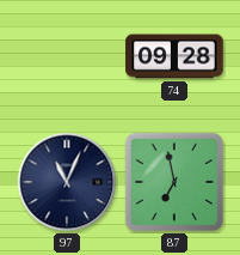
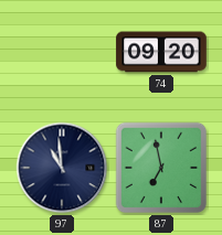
74: 09:28 -> 09:20 (161, 52)
97: 11:04 -> 10:59 (62, 168)
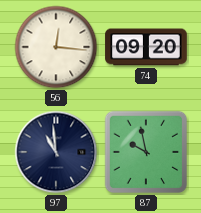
56: none -> 12:16 (56, 47)
87: 6:58 -> 9:58 (146, 152)
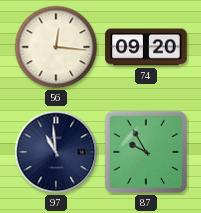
87: 9:58 -> 9:55 (146, 152)
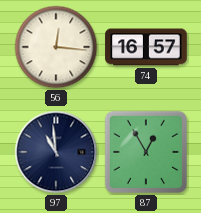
74: 09:20 -> 16:57 (146, 47)
87: 9:55 -> 12:55 (146, 152)
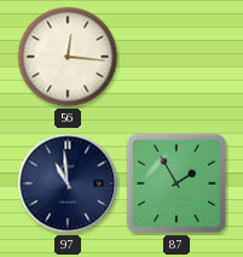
74: 16:57 -> none (146, 47)
87: 12:55 -> 1:55 (177, 183)
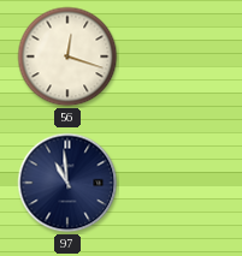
56: 12:16 -> 12:18 (67, 56)
87: 1:55 -> none (177, 183)
